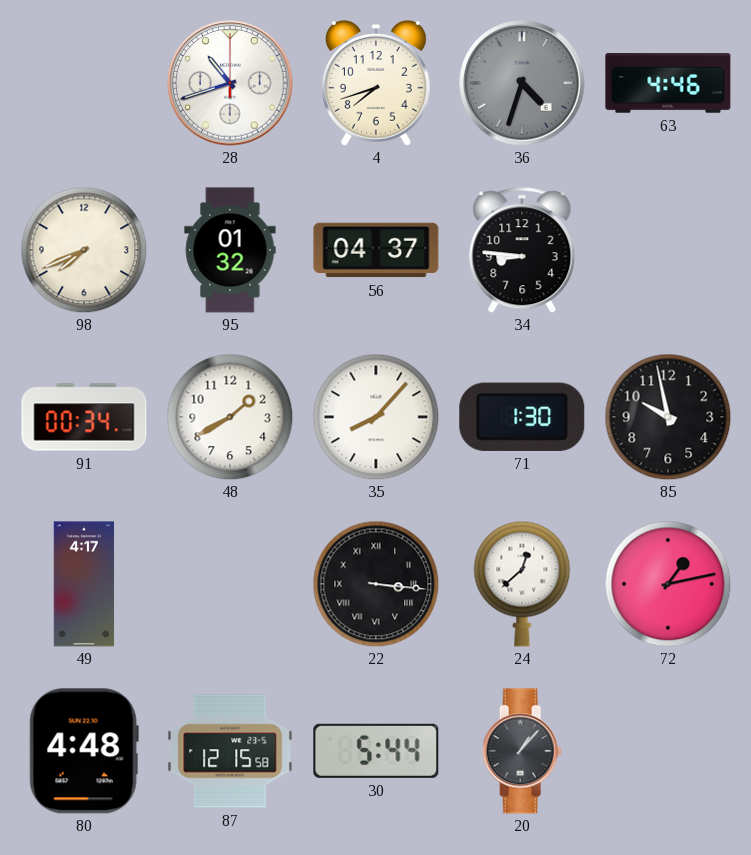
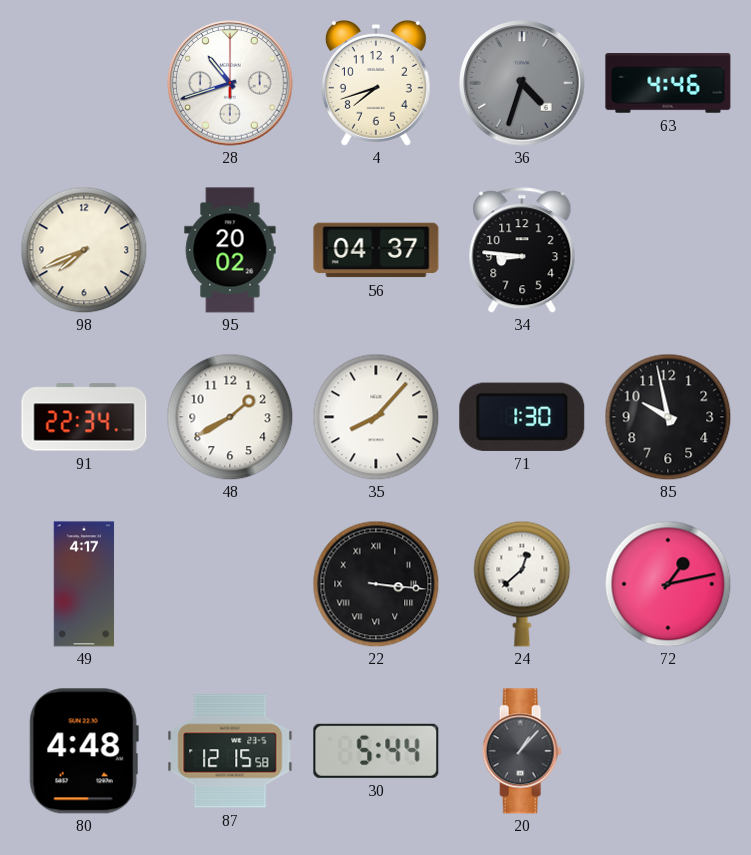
95: 01:32 -> 20:02 (230, 250)
91: 00:34 -> 22:34 (84, 417)
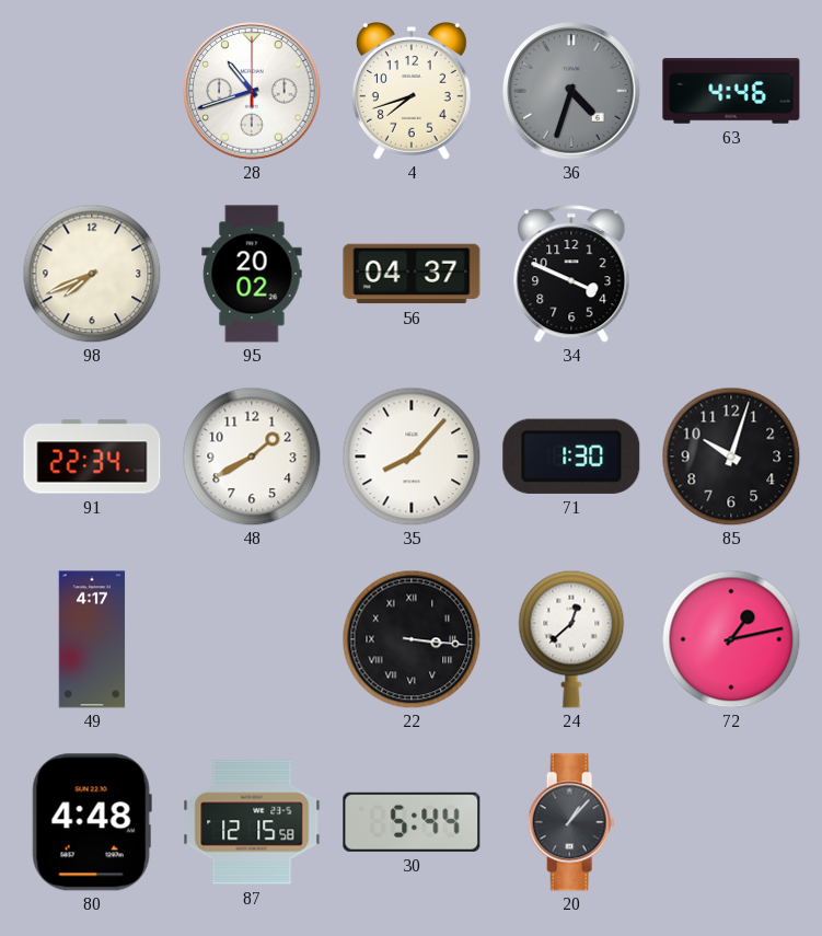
34: 8:46 -> 3:49 (571, 274)
85: 9:58 -> 10:03 (731, 457)
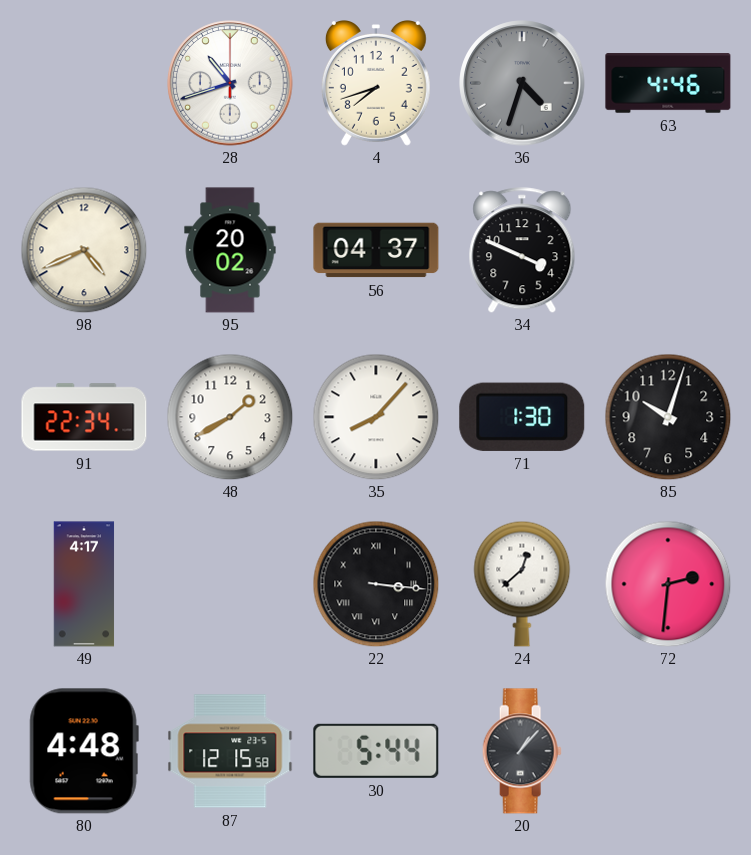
98: 7:41 -> 4:41 (84, 250)
72: 1:13 -> 2:31 (668, 584)
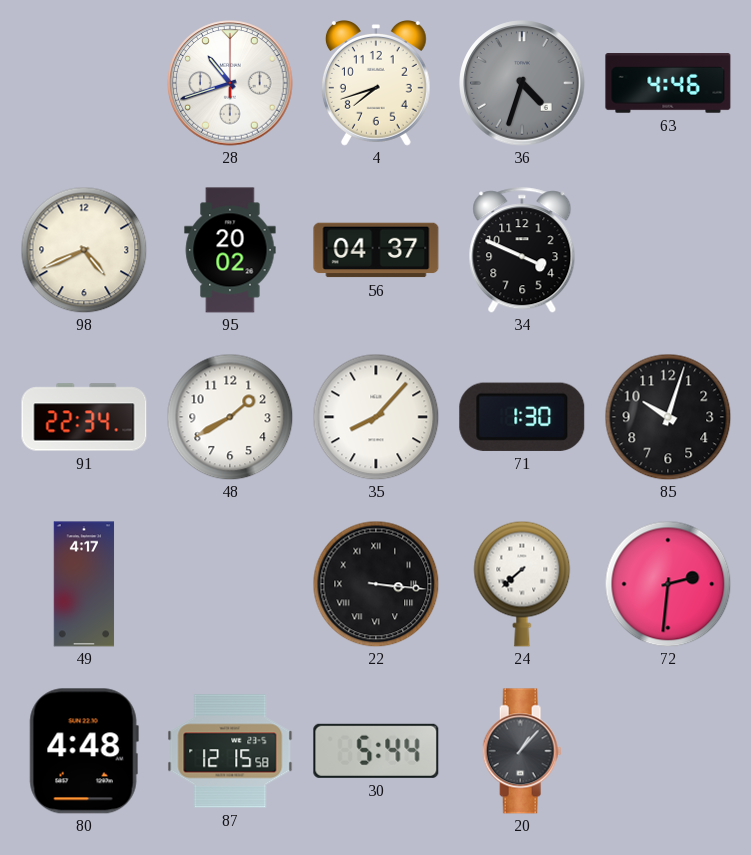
24: 12:38 -> 7:38 (522, 584)
